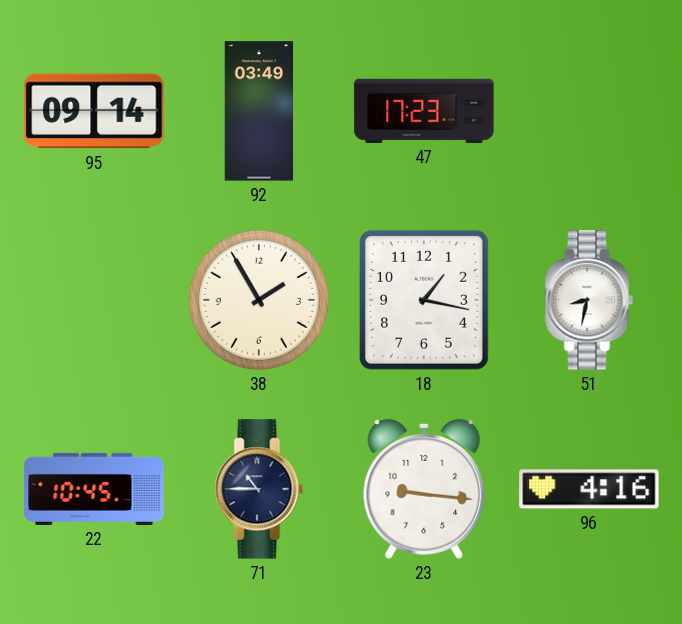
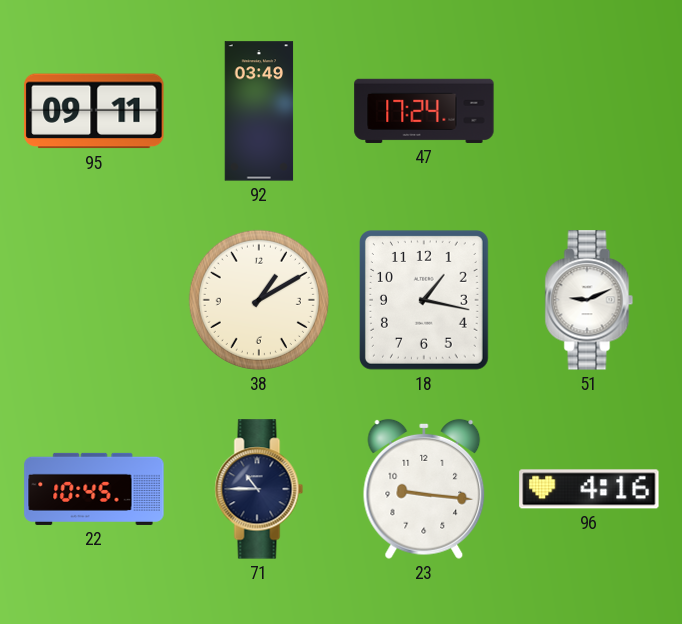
95: 09:14 -> 09:11 (94, 111)
47: 17:23 -> 17:24 (424, 111)
38: 1:55 -> 1:10 (259, 300)
51: 8:32 -> 9:11 (589, 300)
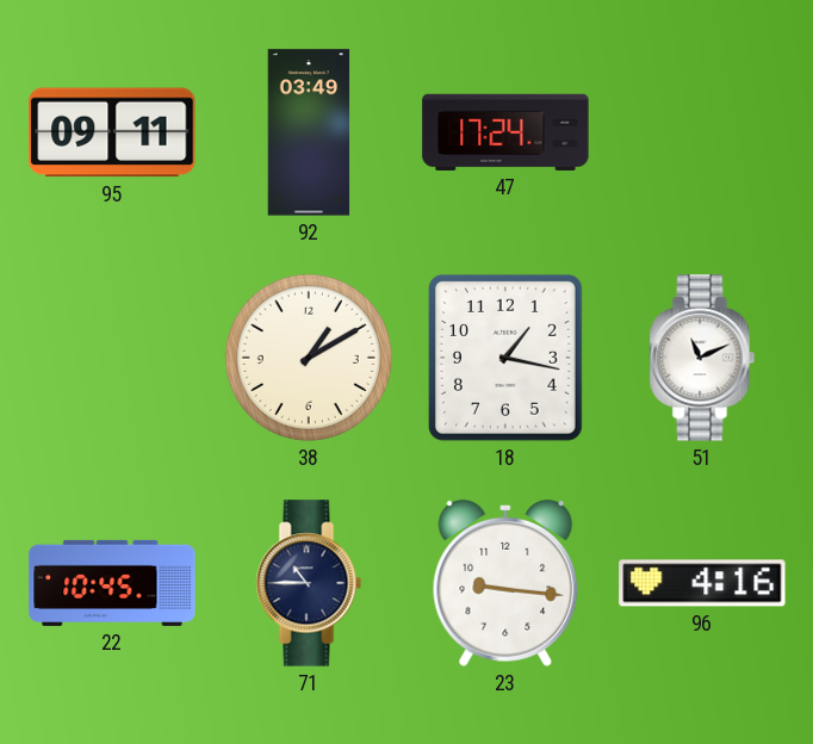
51: 9:11 -> 11:11 (702, 358)
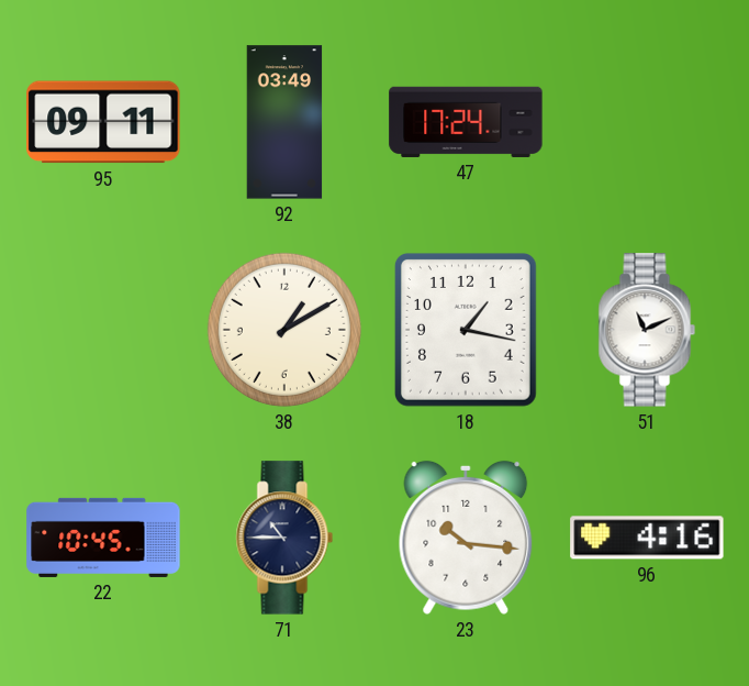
23: 9:16 -> 10:16 (466, 538)
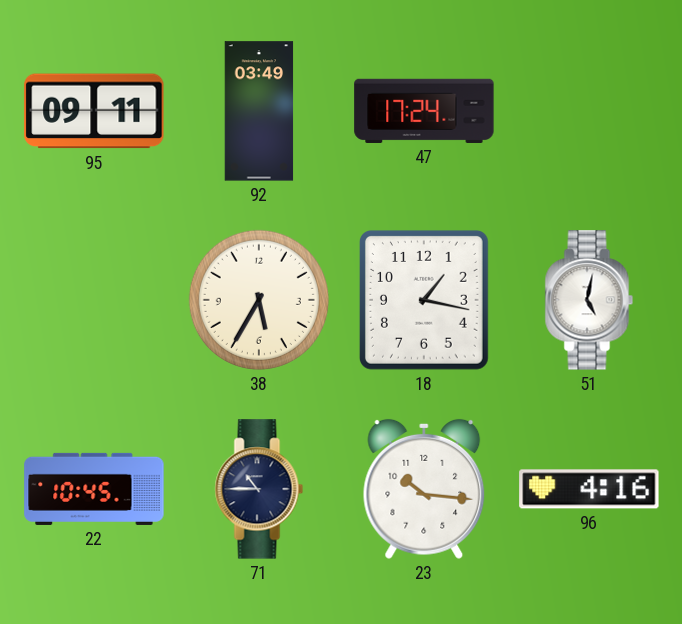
38: 1:10 -> 5:35 (259, 300)
51: 11:11 -> 5:02 (589, 300)
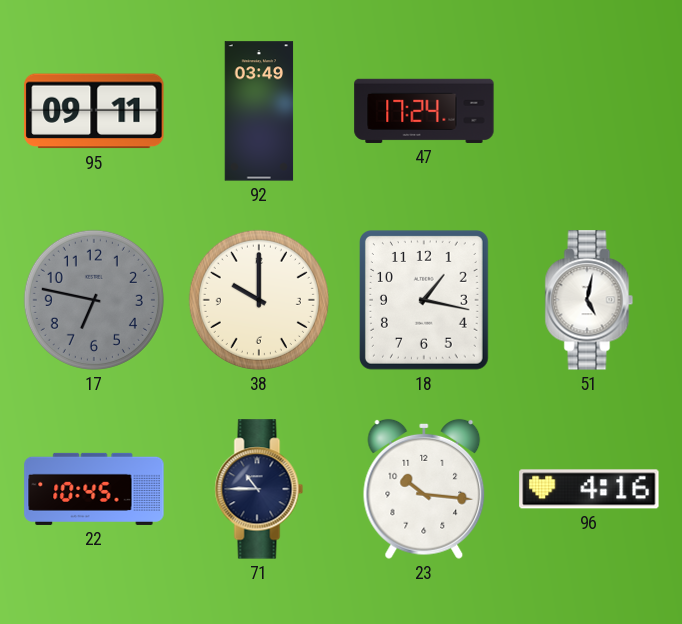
17: none -> 6:47 (94, 300)
38: 5:35 -> 10:00 (259, 300)
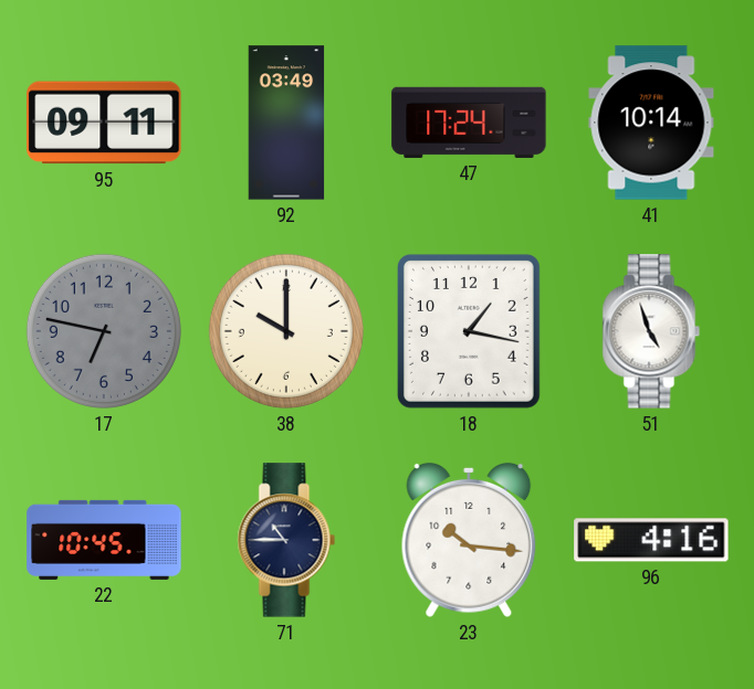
41: none -> 10:14 (651, 123)
51: 5:02 -> 4:57 (651, 331)
